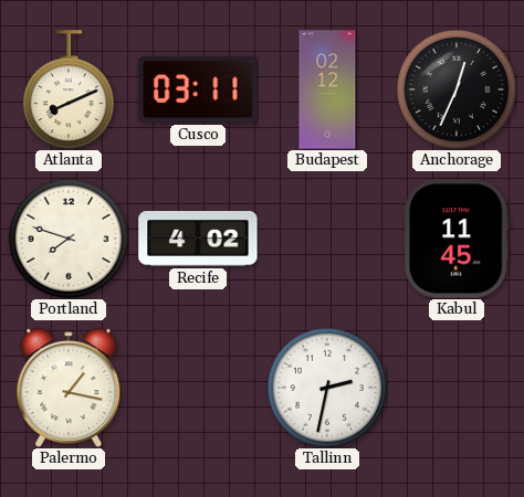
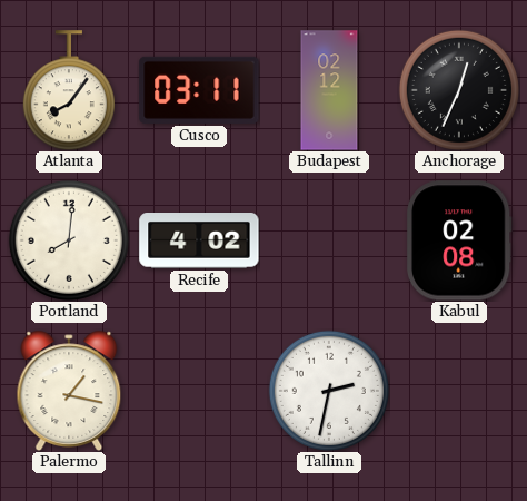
Atlanta: 8:11 -> 8:06 (69, 90)
Portland: 7:48 -> 8:01 (69, 240)
Kabul: 11:45 -> 02:08 (459, 240)
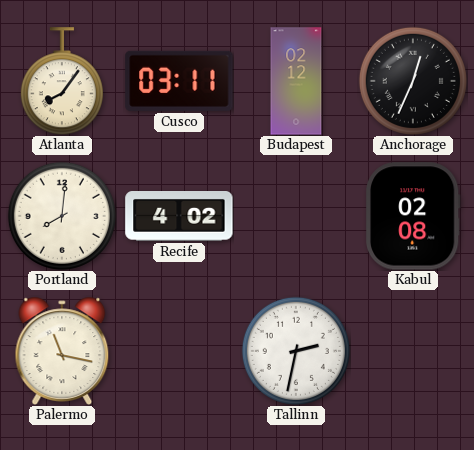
Palermo: 1:17 -> 11:17 (62, 351)
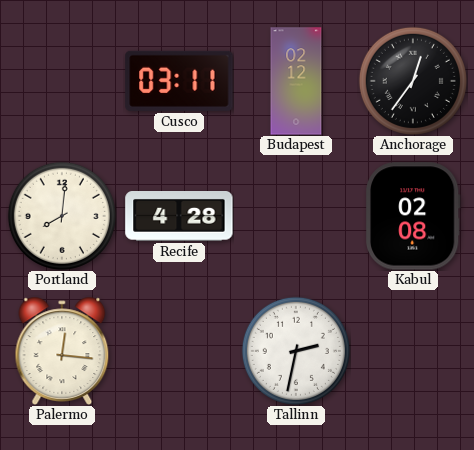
Atlanta: 8:06 -> none (62, 81)
Anchorage: 12:34 -> 12:36 (413, 81)
Recife: 4:02 -> 4:28 (179, 216)
Palermo: 11:17 -> 12:16 (62, 351)
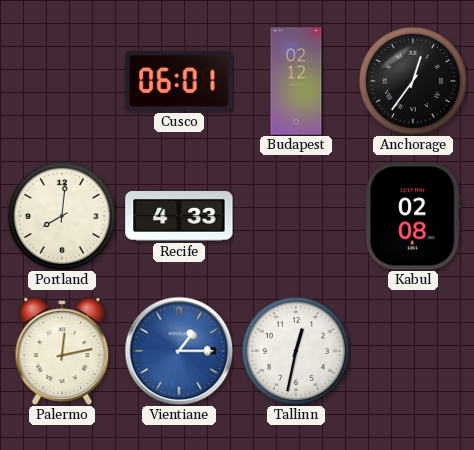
Cusco: 03:11 -> 06:01 (179, 81)
Recife: 4:28 -> 4:33 (179, 216)
Palermo: 12:16 -> 12:13 (62, 351)
Vientiane: none -> 1:15 (179, 351)
Tallinn: 2:32 -> 12:32 (296, 351)
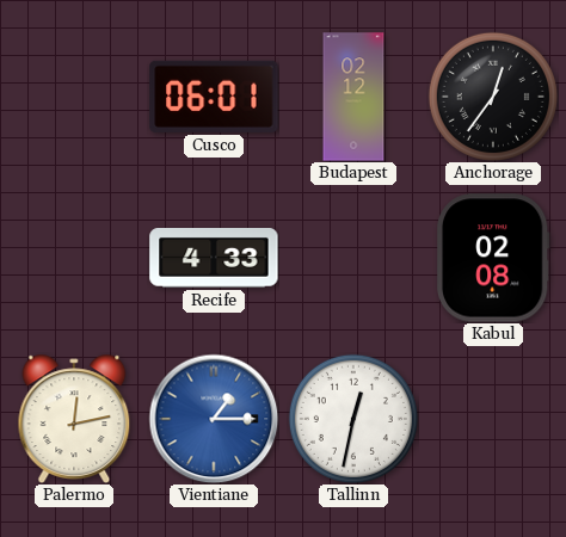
Portland: 8:01 -> none (62, 216)
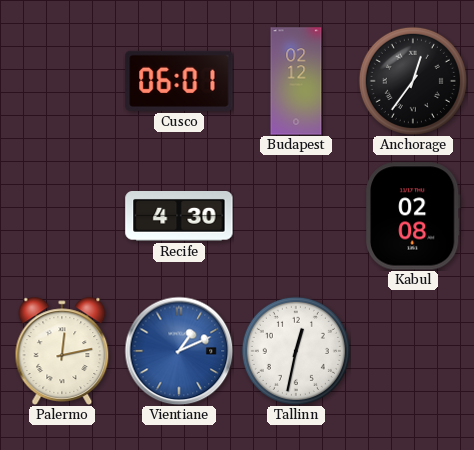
Recife: 4:33 -> 4:30 (179, 216)
Vientiane: 1:15 -> 1:11 (179, 351)
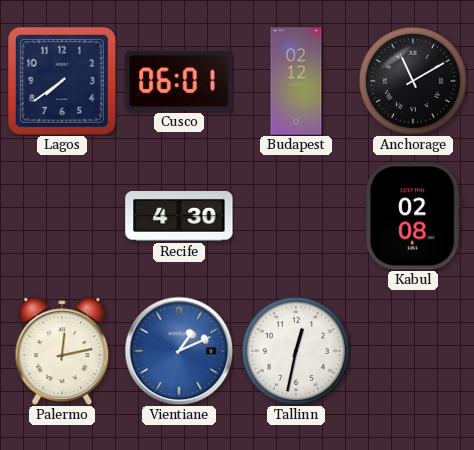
Lagos: none -> 7:39 (62, 81)
Anchorage: 12:36 -> 11:10 (413, 81)
